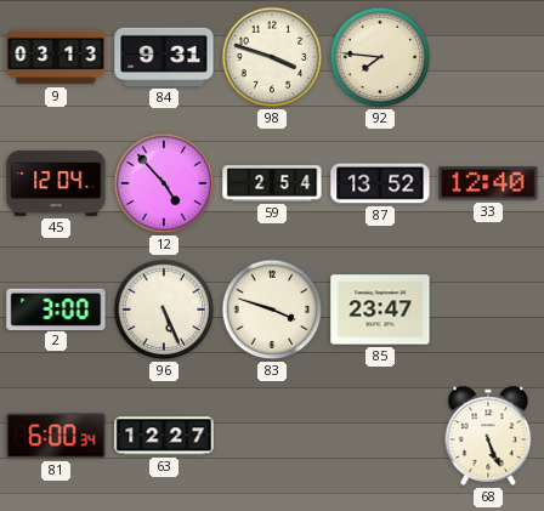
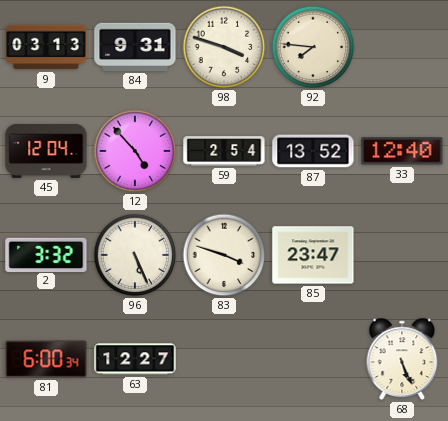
2: 3:00 -> 3:32 (46, 254)
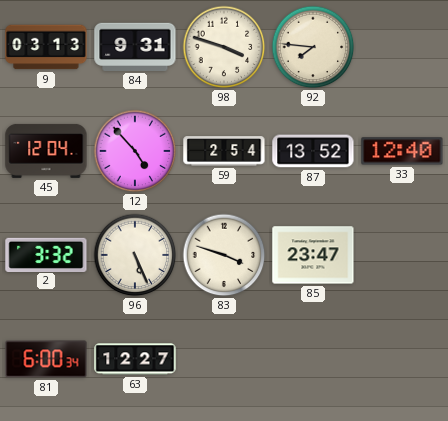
68: 5:26 -> none (402, 359)
